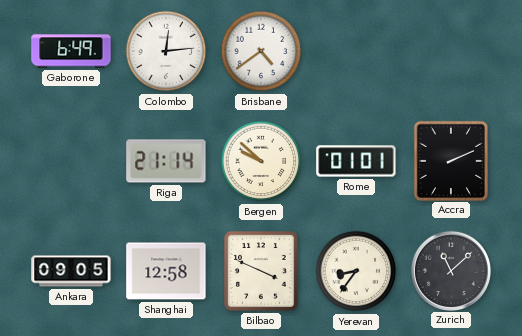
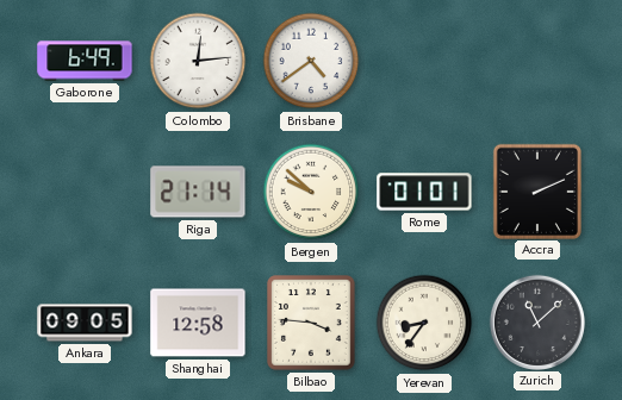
Bilbao: 3:49 -> 3:46 (312, 324)
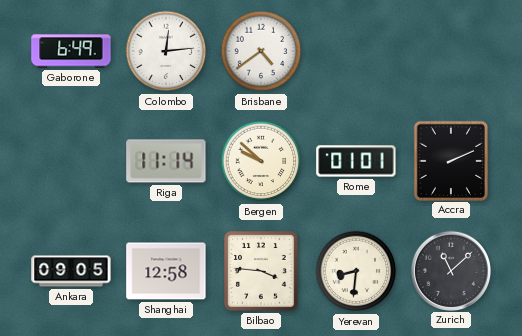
Riga: 21:14 -> 11:14 (166, 161)
Yerevan: 8:36 -> 8:31 (356, 271)
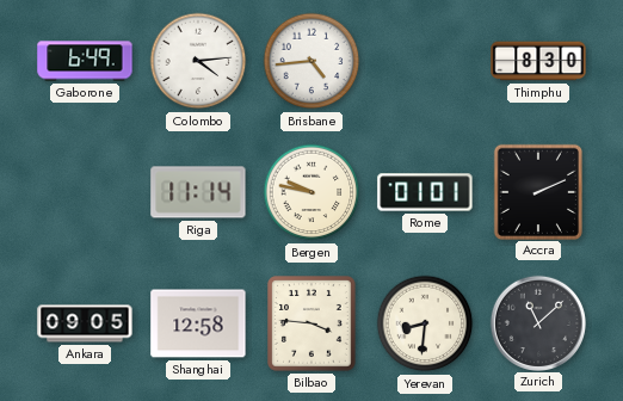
Colombo: 12:14 -> 4:14 (198, 61)
Brisbane: 4:39 -> 4:44 (311, 61)
Thimphu: none -> 8:30 (538, 61)
Bergen: 9:52 -> 9:47 (311, 192)
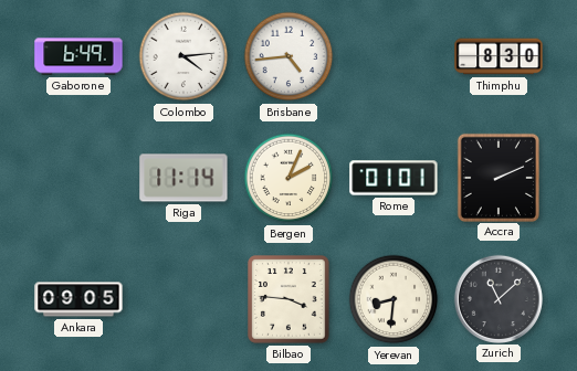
Bergen: 9:47 -> 2:04 (288, 178)
Shanghai: 12:58 -> none (198, 323)
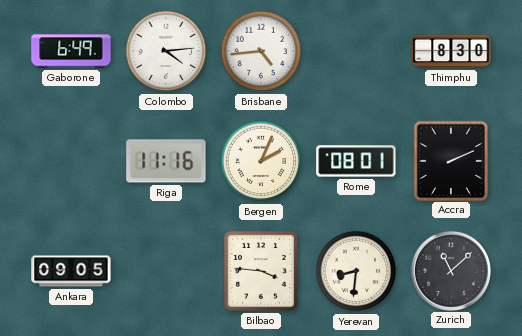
Riga: 11:14 -> 11:16 (166, 161)
Rome: 01:01 -> 08:01 (356, 161)
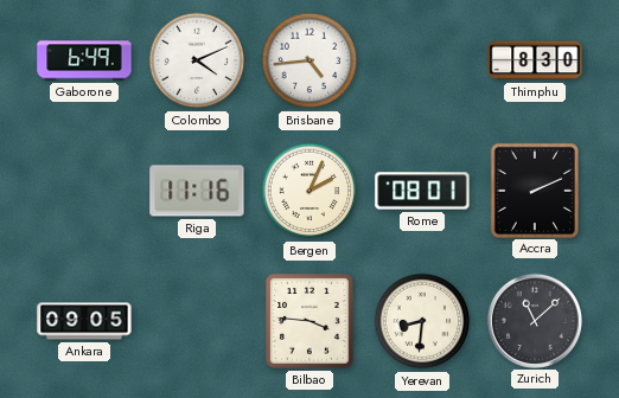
Colombo: 4:14 -> 4:11 (197, 60)
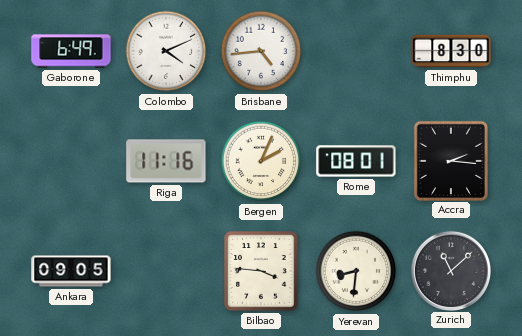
Accra: 2:11 -> 2:16 (450, 160)
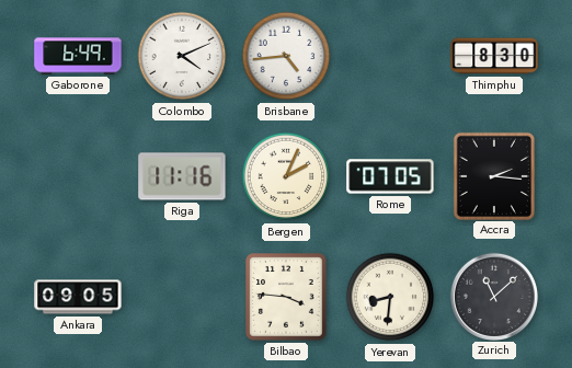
Rome: 08:01 -> 07:05 (390, 176)
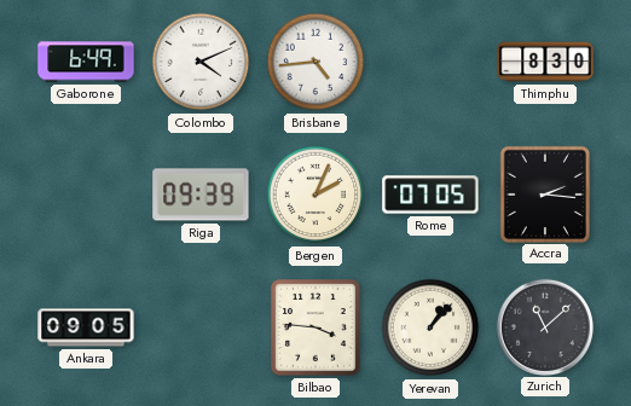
Riga: 11:16 -> 09:39 (201, 195)
Yerevan: 8:31 -> 1:07 (430, 327)
